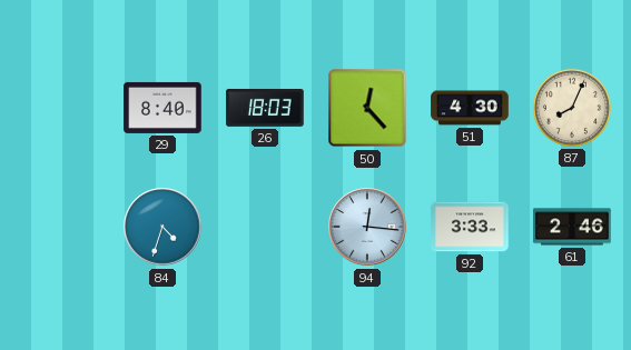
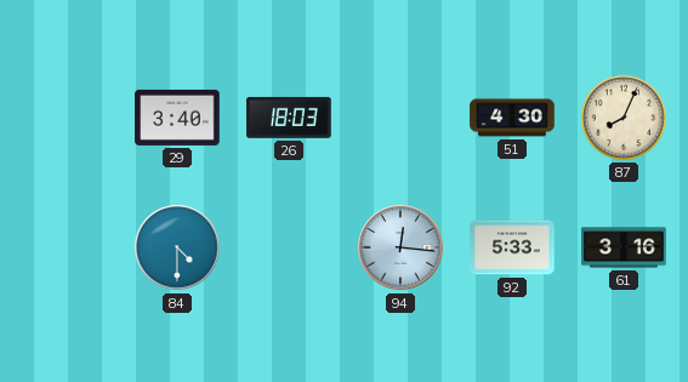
29: 8:40 -> 3:40 (177, 118)
50: 12:23 -> none (367, 108)
84: 4:33 -> 4:30 (177, 247)
92: 3:33 -> 5:33 (512, 247)
61: 2:46 -> 3:16 (624, 247)
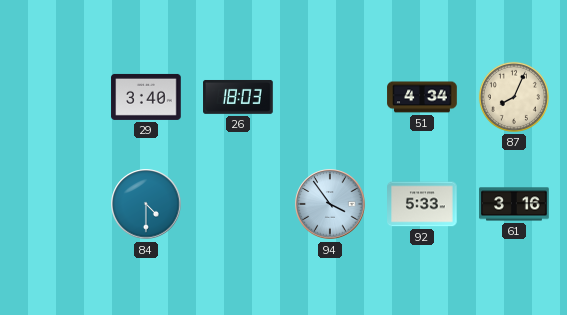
51: 4:30 -> 4:34 (422, 97)
94: 12:16 -> 3:54 (330, 204)
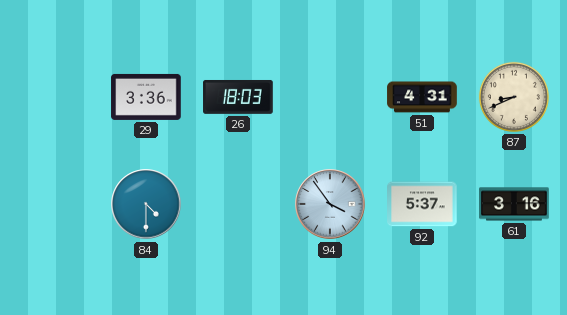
29: 3:40 -> 3:36 (146, 97)
51: 4:34 -> 4:31 (422, 97)
87: 8:04 -> 8:41 (514, 97)
92: 5:33 -> 5:37 (422, 204)
